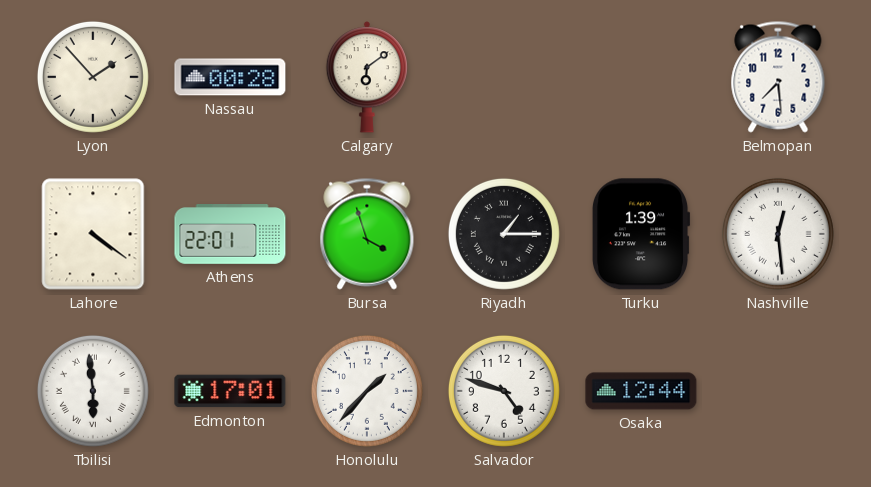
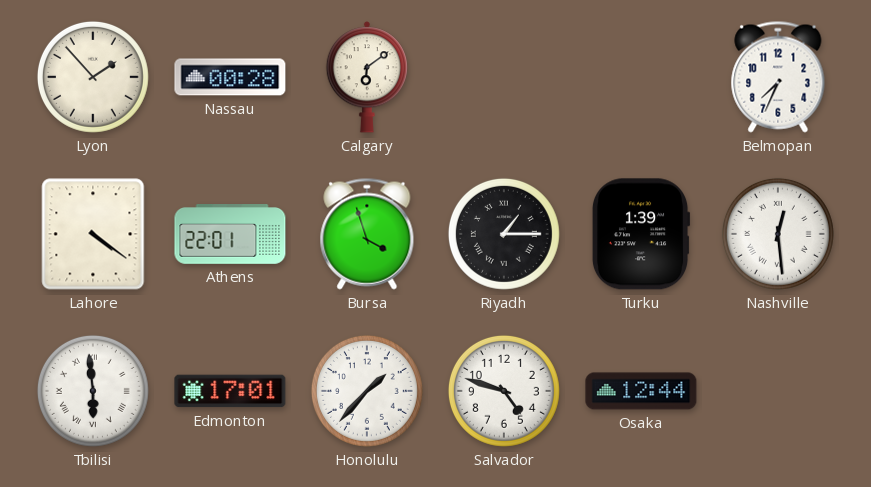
Belmopan: 7:29 -> 7:34 (778, 77)
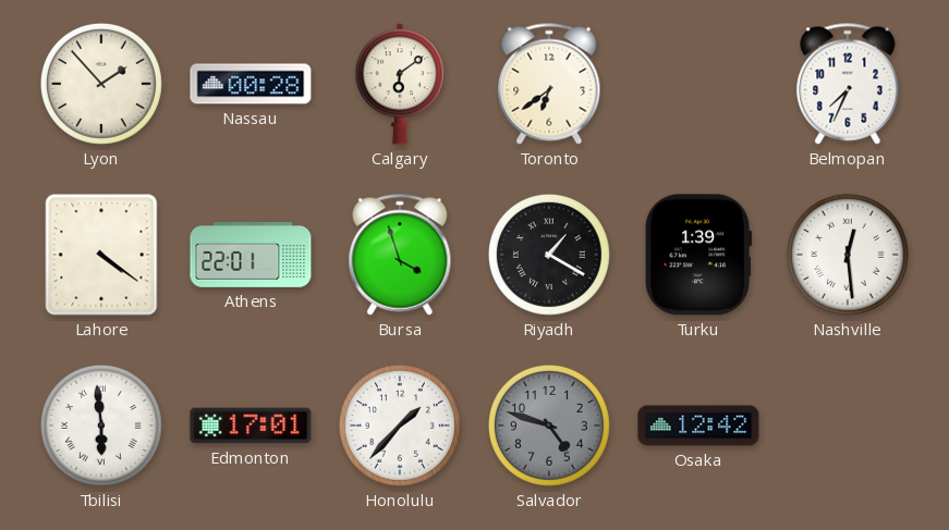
Toronto: none -> 6:39 (549, 84)
Riyadh: 1:15 -> 1:20 (549, 255)
Salvador dial: white -> grey (549, 426)
Osaka: 12:44 -> 12:42 (698, 426)
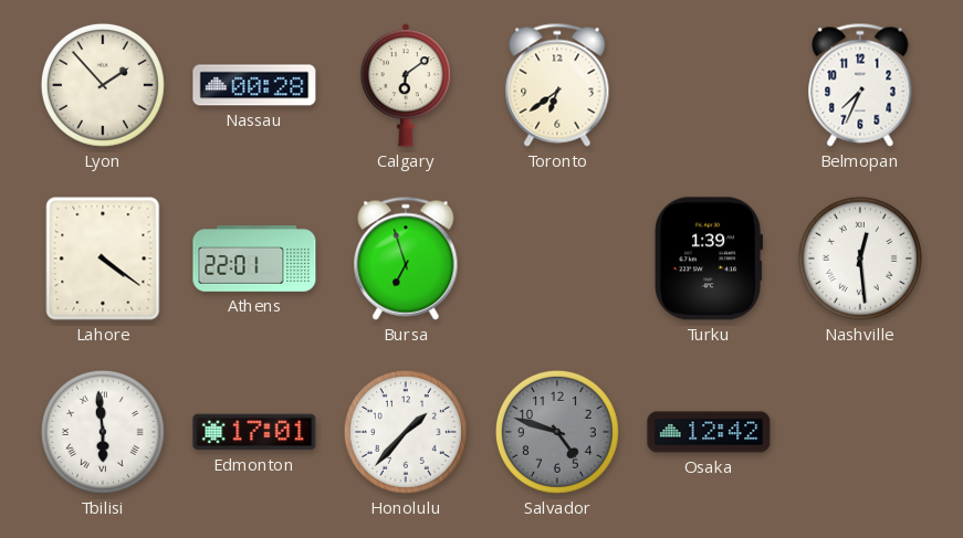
Bursa: 3:57 -> 6:57 (406, 259)
Riyadh: 1:20 -> none (549, 255)
